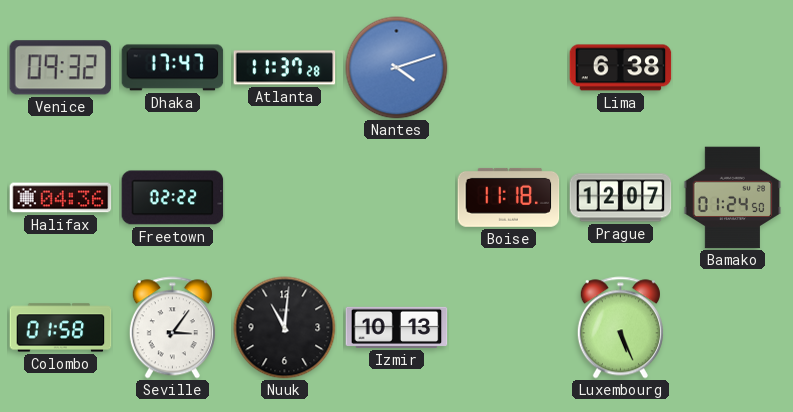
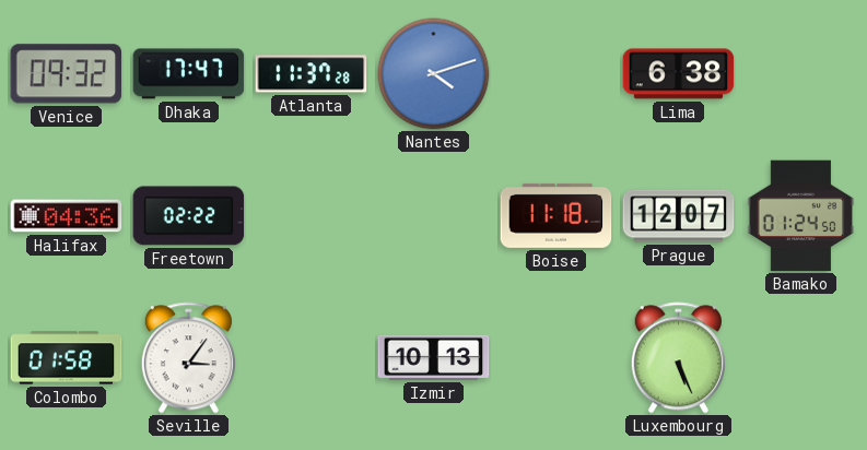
Nuuk: 11:01 -> none (285, 328)
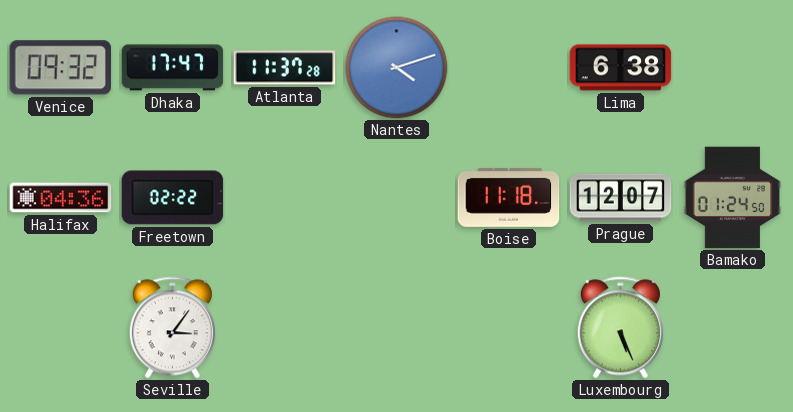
Colombo: 01:58 -> none (67, 358)
Izmir: 10:13 -> none (434, 357)
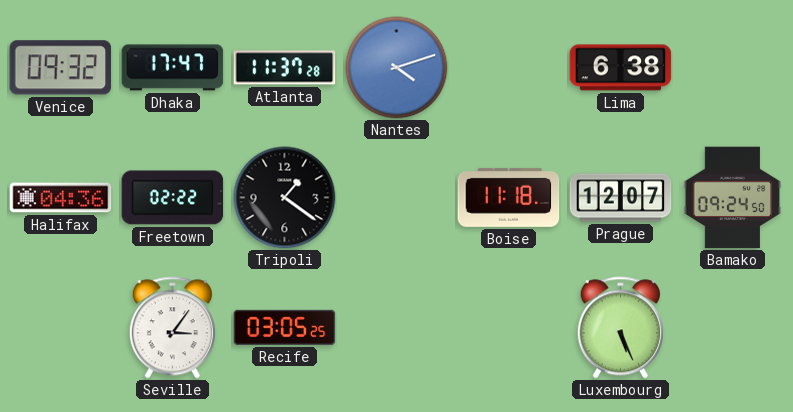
Tripoli: none -> 1:21 (285, 198)
Bamako: 01:24 -> 09:24 (733, 198)
Recife: none -> 03:05 (285, 327)
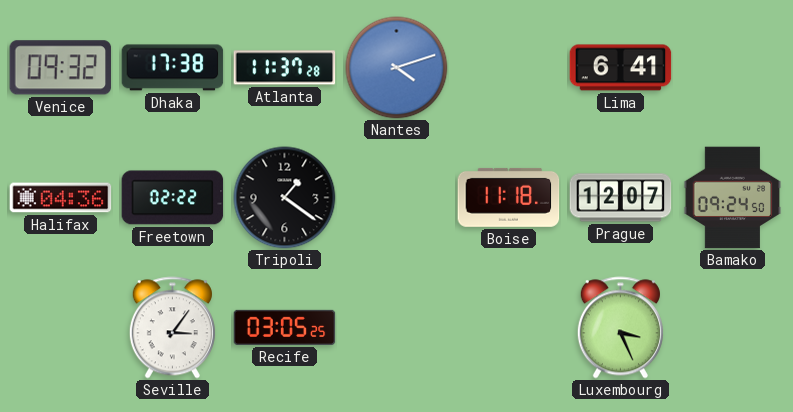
Dhaka: 17:47 -> 17:38 (173, 68)
Lima: 6:38 -> 6:41 (621, 68)
Luxembourg: 5:26 -> 3:26 (620, 328)
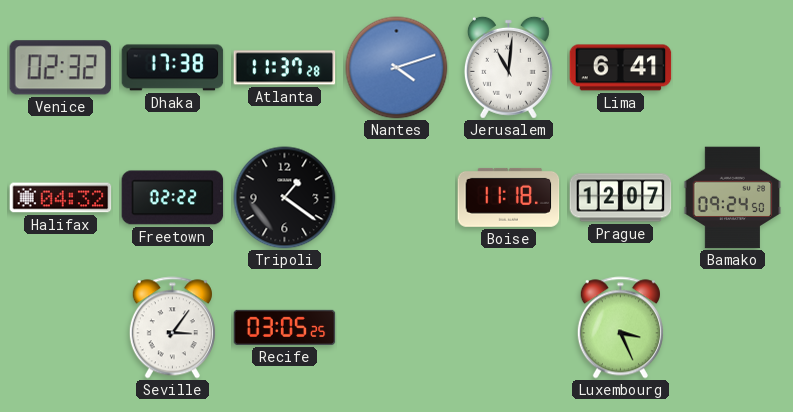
Venice: 09:32 -> 02:32 (61, 68)
Jerusalem: none -> 11:01 (508, 67)
Halifax: 04:36 -> 04:32 (61, 198)
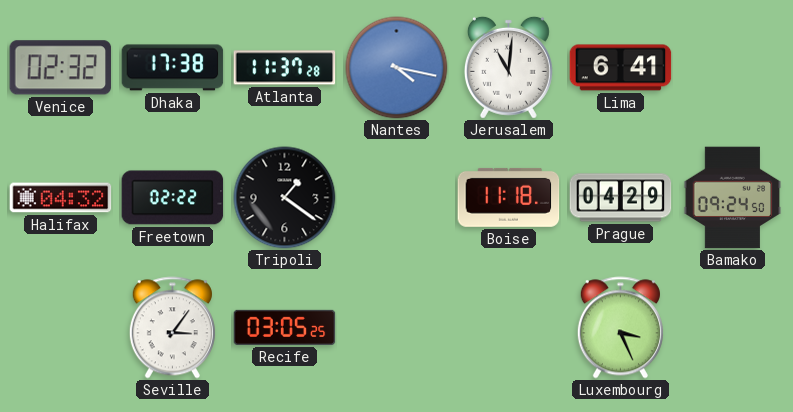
Nantes: 4:12 -> 4:17 (397, 68)
Prague: 12:07 -> 04:29 (621, 198)
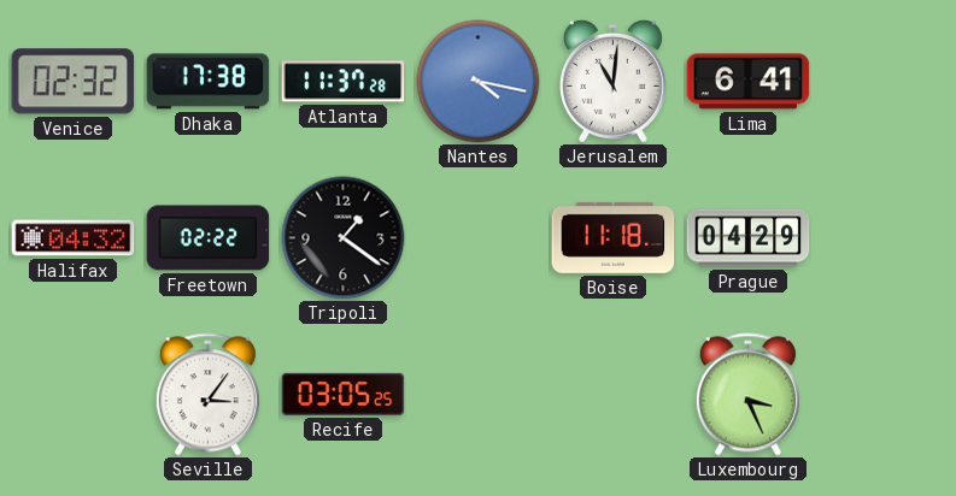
Bamako: 09:24 -> none (733, 198)
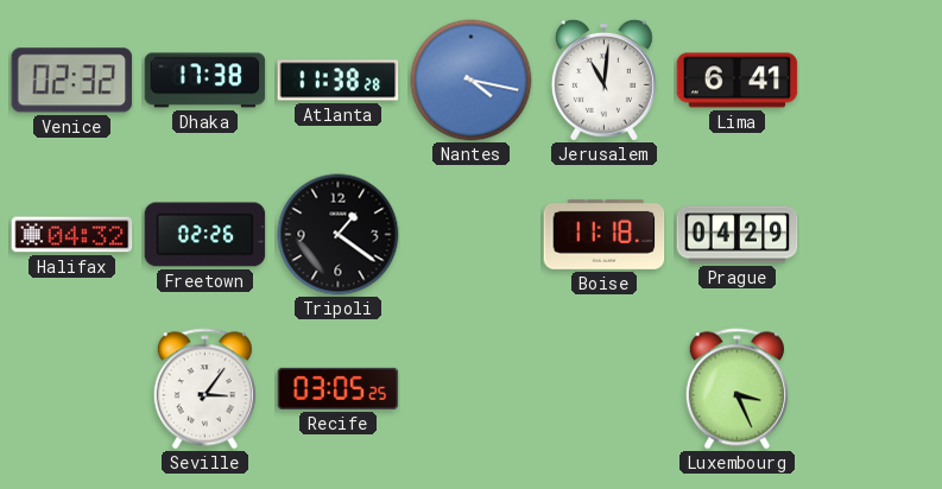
Atlanta: 11:37 -> 11:38 (339, 81)
Freetown: 02:22 -> 02:26 (206, 235)
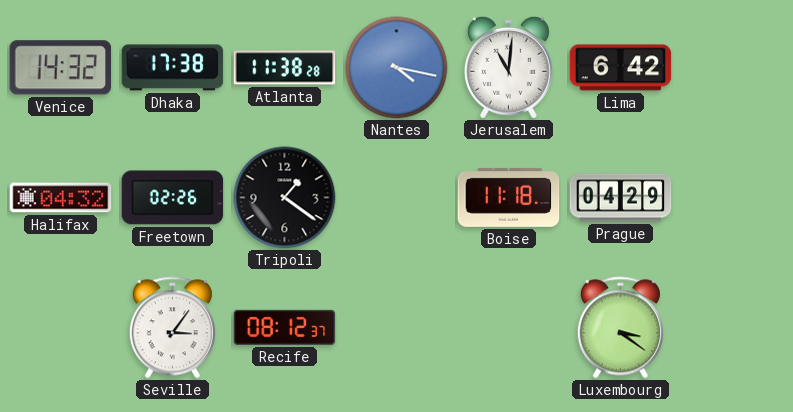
Venice: 02:32 -> 14:32 (61, 68)
Lima: 6:41 -> 6:42 (621, 68)
Recife: 03:05 -> 08:12 (285, 327)
Luxembourg: 3:26 -> 3:21 (620, 328)
